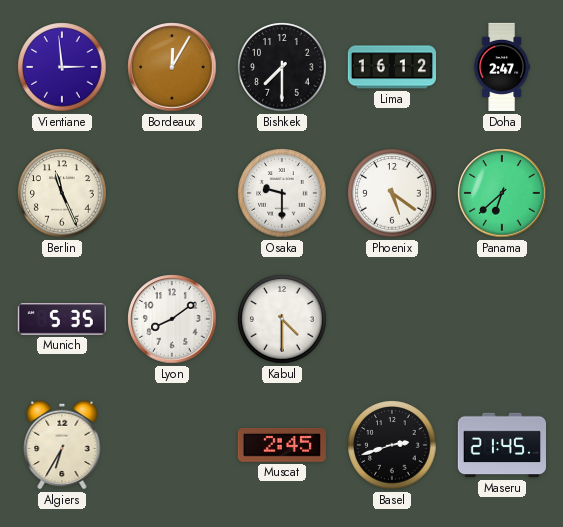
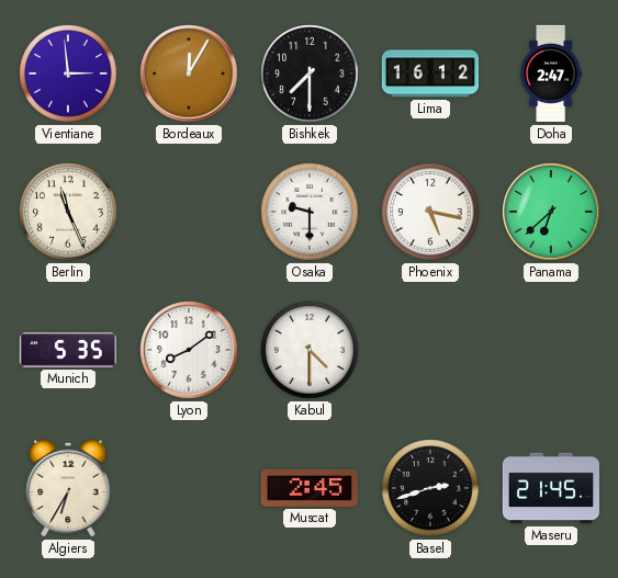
Phoenix: 5:21 -> 5:17 (430, 212)
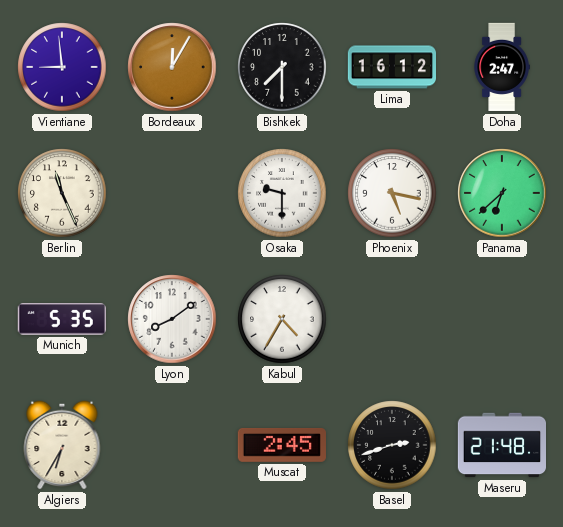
Vientiane: 2:59 -> 8:59 (62, 67)
Kabul: 4:30 -> 4:35 (282, 319)
Maseru: 21:45 -> 21:48 (501, 445)
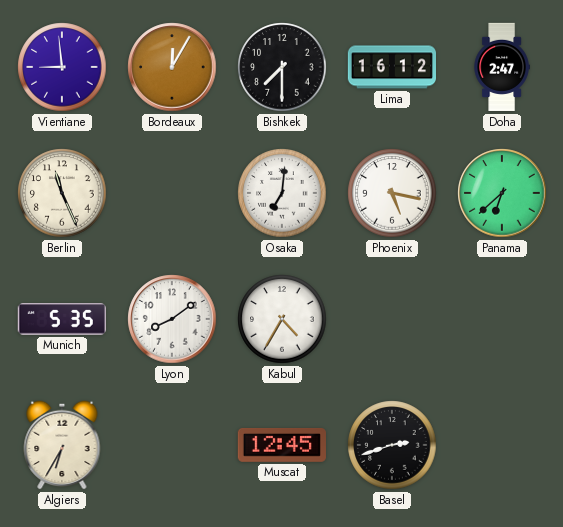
Osaka: 9:30 -> 7:01 (282, 193)
Muscat: 2:45 -> 12:45 (282, 445)
Maseru: 21:48 -> none (501, 445)
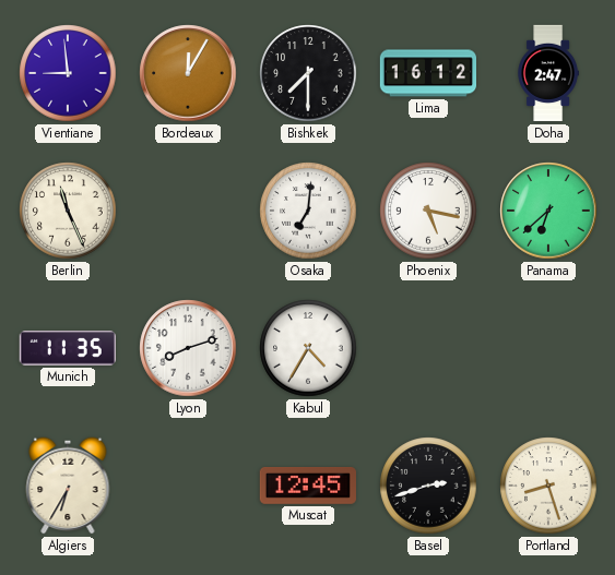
Munich: 5:35 -> 11:35 (68, 348)
Lyon: 8:09 -> 8:12 (188, 348)
Portland: none -> 8:27 (548, 486)
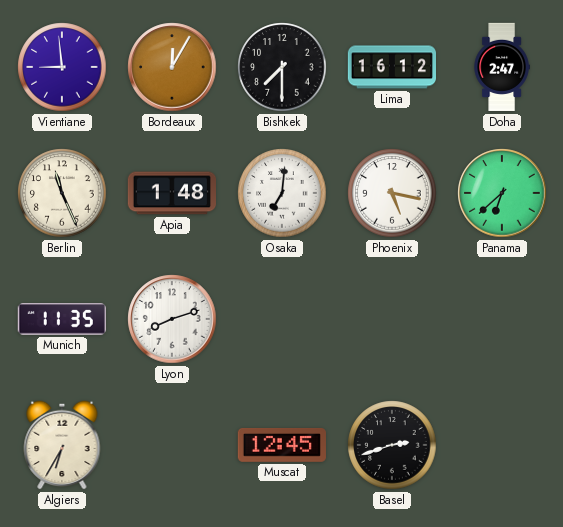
Apia: none -> 1:48 (171, 193)
Kabul: 4:35 -> none (308, 348)
Portland: 8:27 -> none (548, 486)
